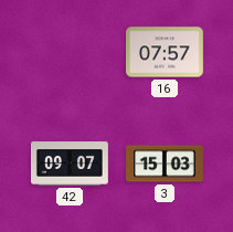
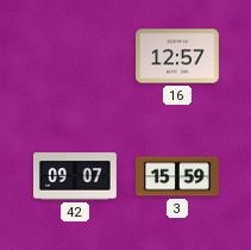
16: 07:57 -> 12:57 (178, 56)
3: 15:03 -> 15:59 (178, 176)
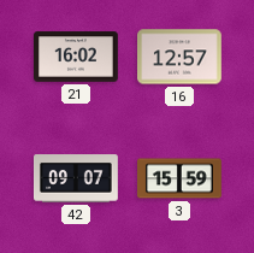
21: none -> 16:02 (77, 57)
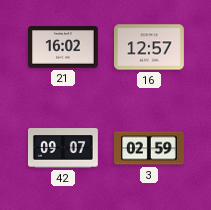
3: 15:59 -> 02:59 (150, 148)
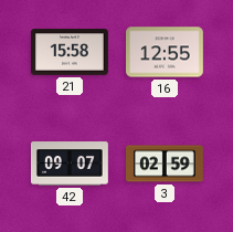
21: 16:02 -> 15:58 (71, 52)
16: 12:57 -> 12:55 (166, 52)
